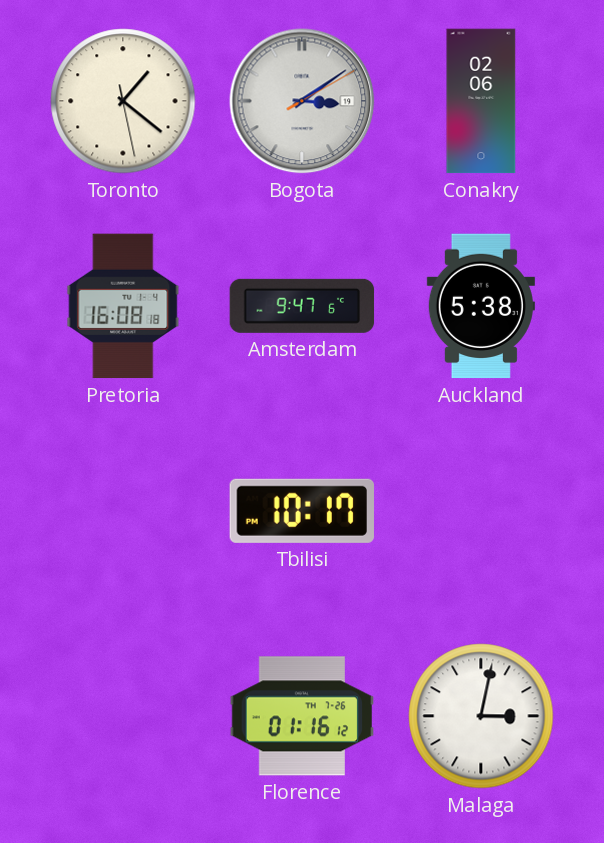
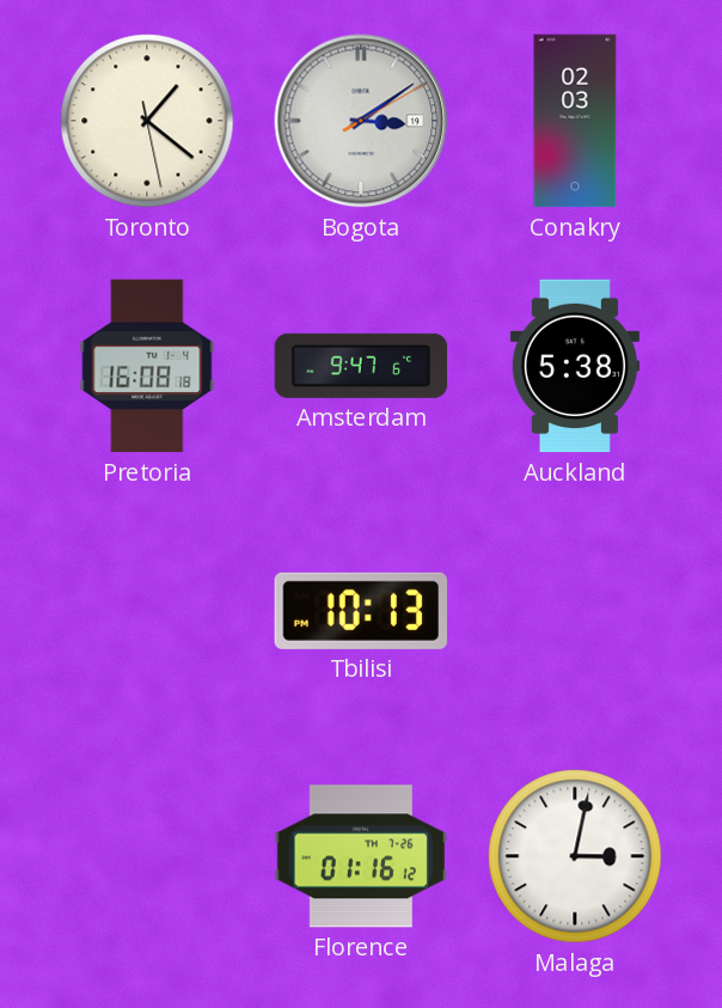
Conakry: 02:06 -> 02:03 (575, 121)
Tbilisi: 10:17 -> 10:13 (360, 611)
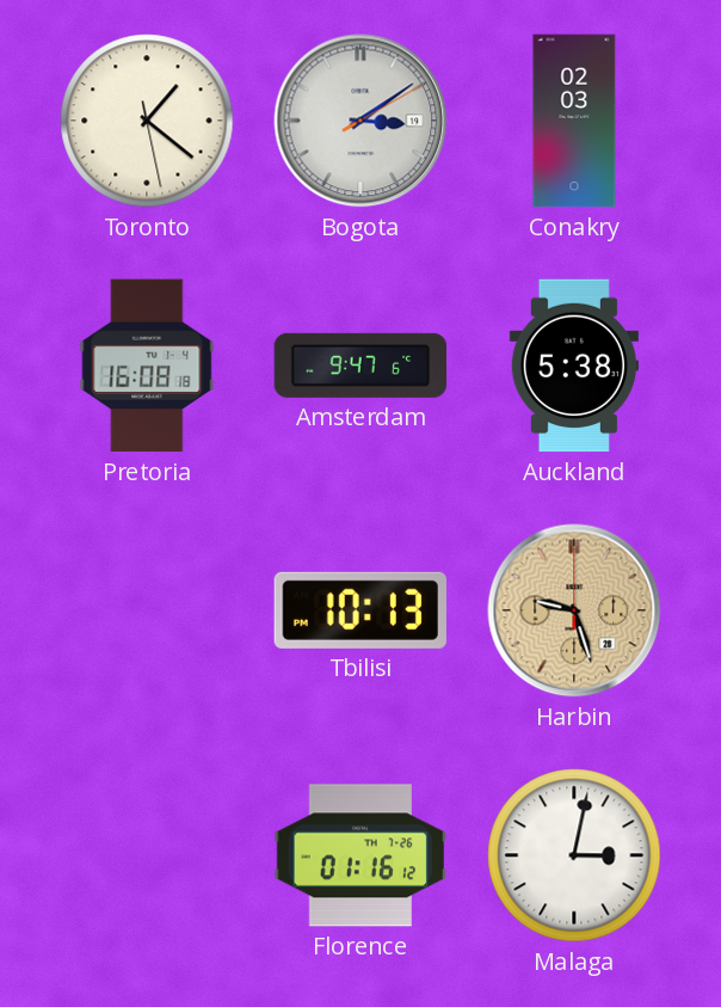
Harbin: none -> 9:27 (574, 610)
